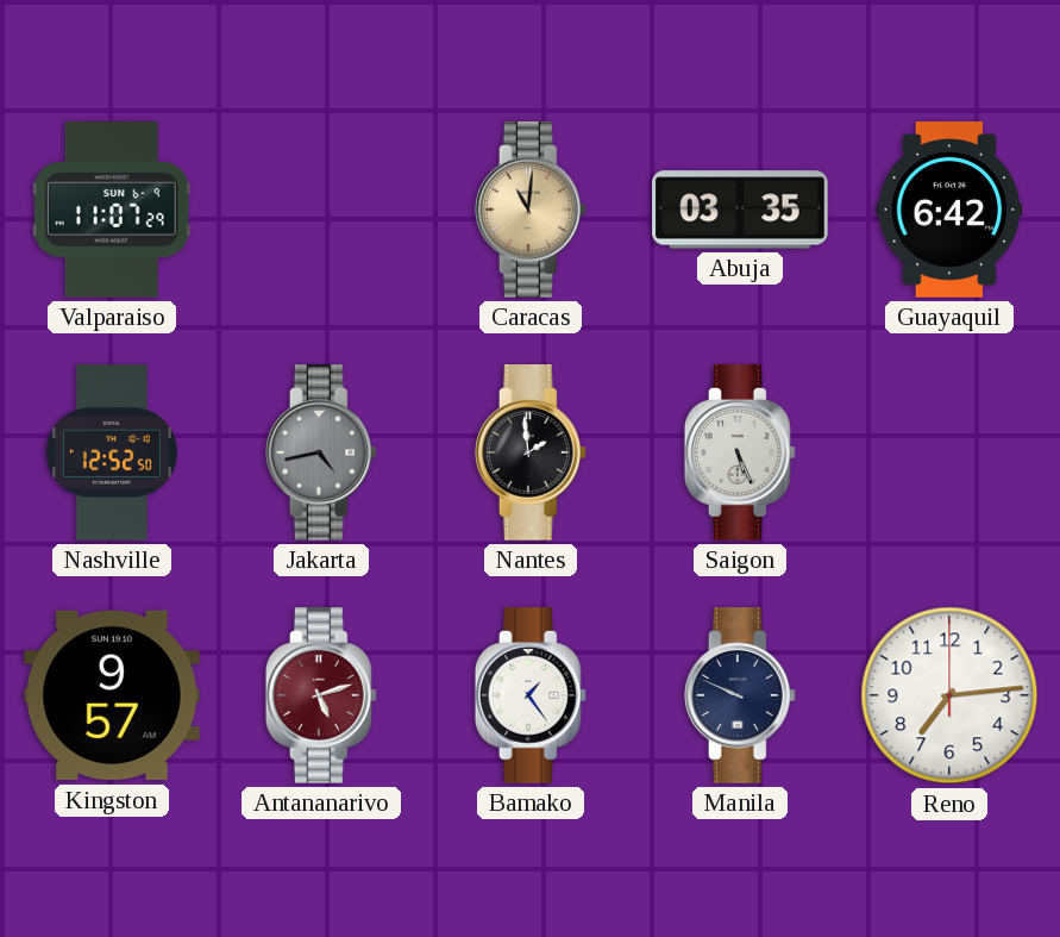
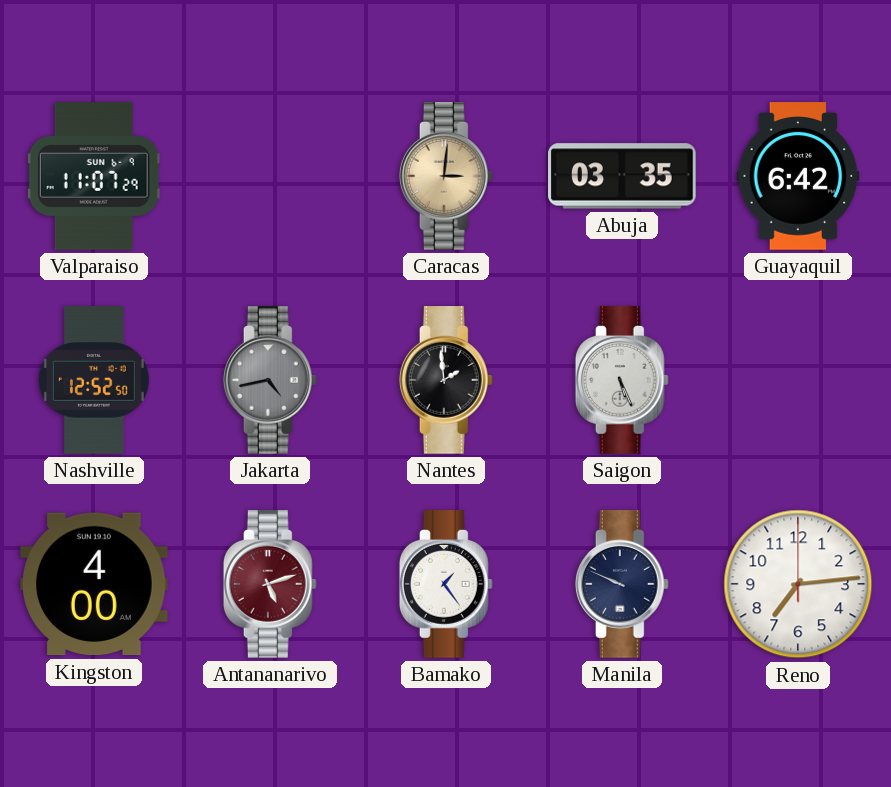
Caracas: 11:01 -> 3:01 (446, 176)
Kingston: 9:57 -> 4:00 (95, 584)
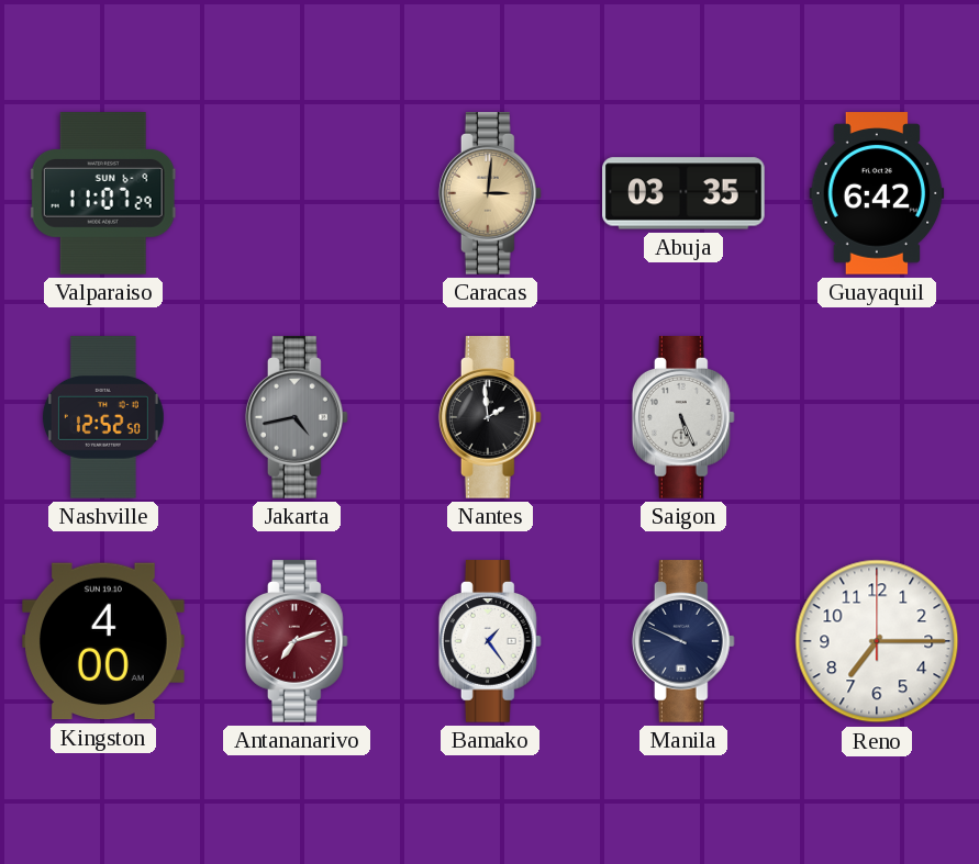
Antananarivo: 5:12 -> 7:12 (297, 641)
Reno: 7:14 -> 7:15 (877, 641)
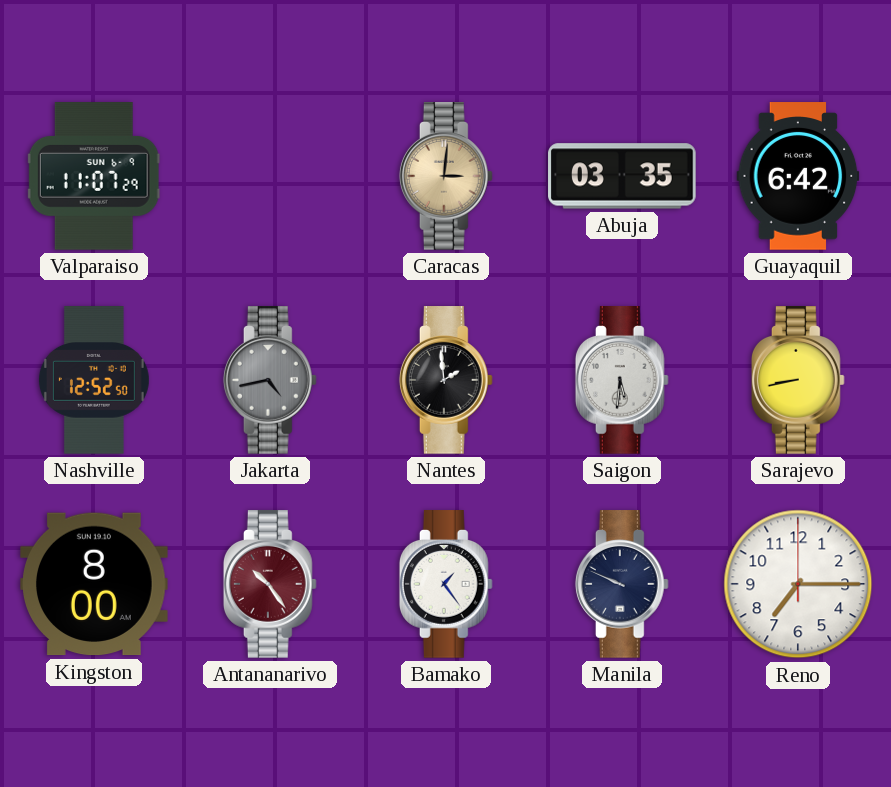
Saigon: 5:26 -> 5:31 (622, 380)
Sarajevo: none -> 8:43 (798, 380)
Kingston: 4:00 -> 8:00 (95, 584)
Antananarivo: 7:12 -> 10:24 (270, 584)
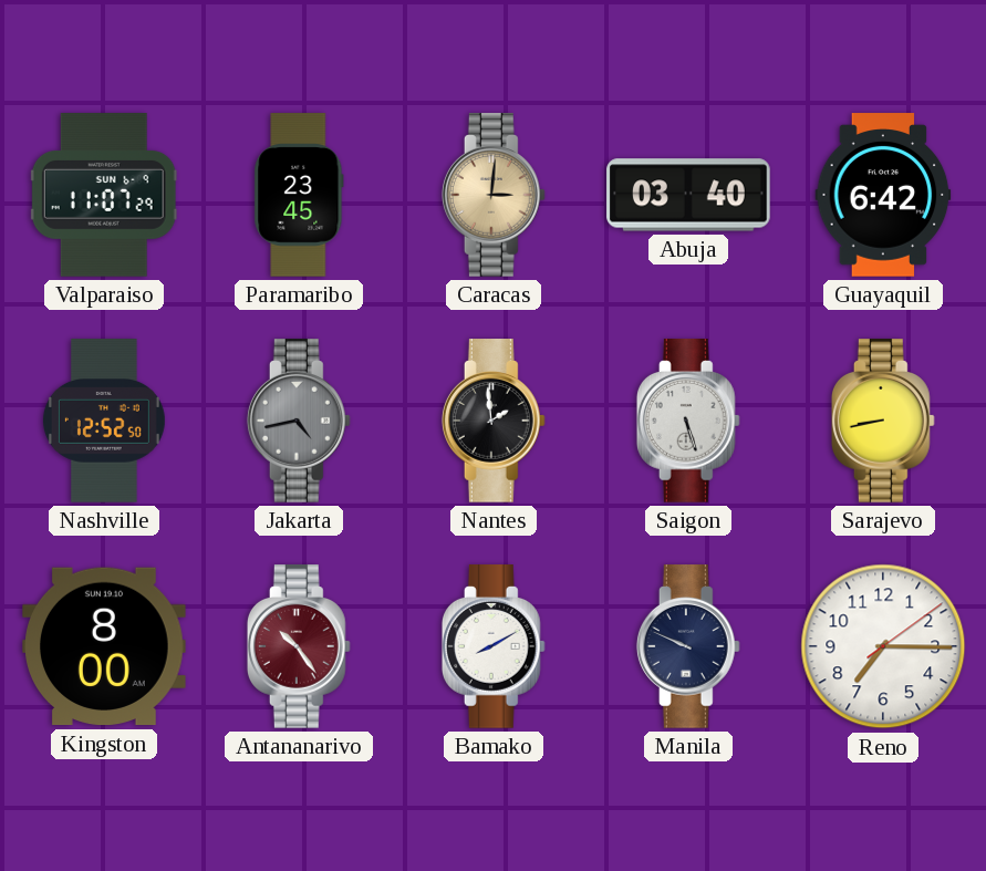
Paramaribo: none -> 23:45 (299, 195)
Abuja: 03:35 -> 03:40 (688, 195)
Saigon: 5:31 -> 5:27 (688, 421)
Bamako: 1:24 -> 8:10 (494, 646)
Reno: 7:15:00 -> 7:15:09 (883, 646)
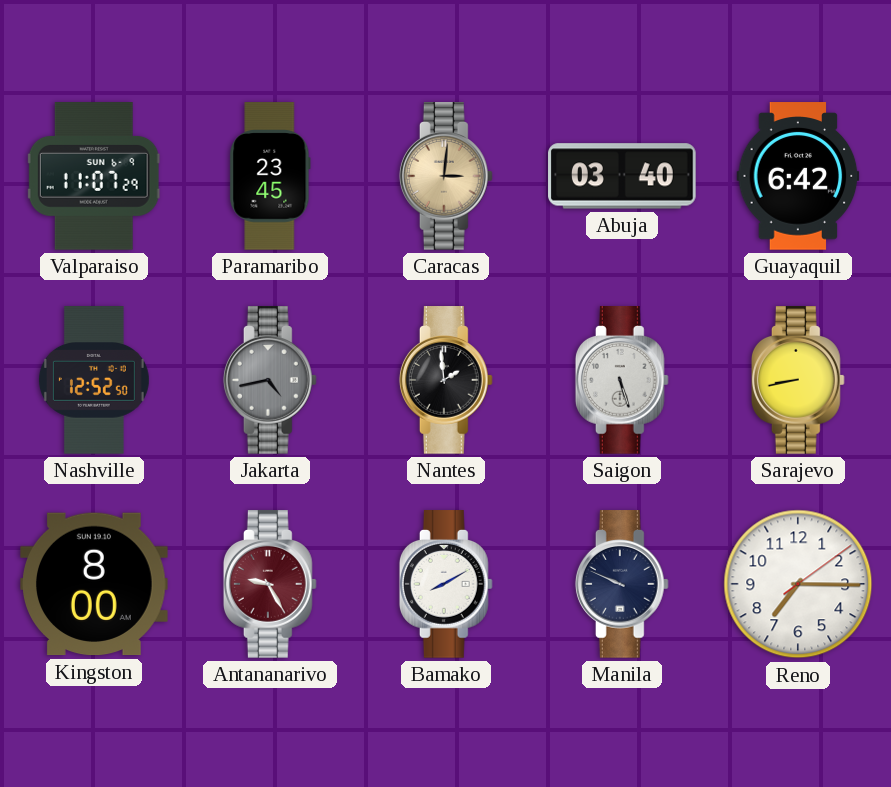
Antananarivo: 10:24 -> 9:25 (270, 584)
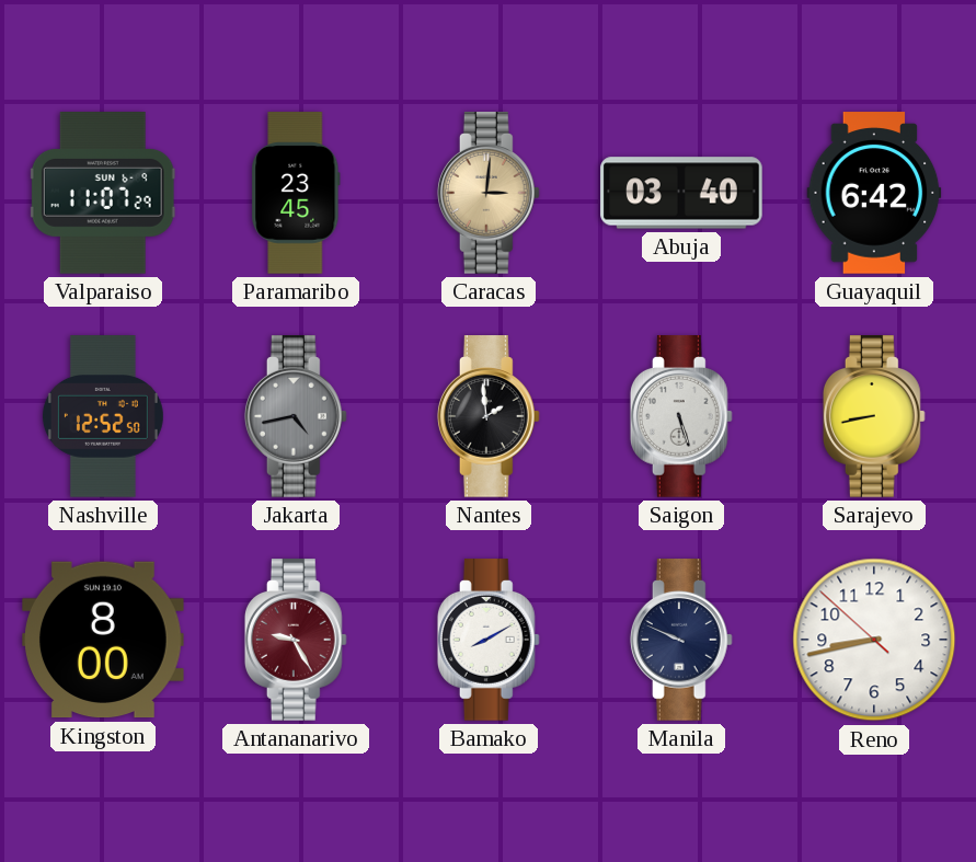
Reno: 7:15 -> 8:42 (874, 640)
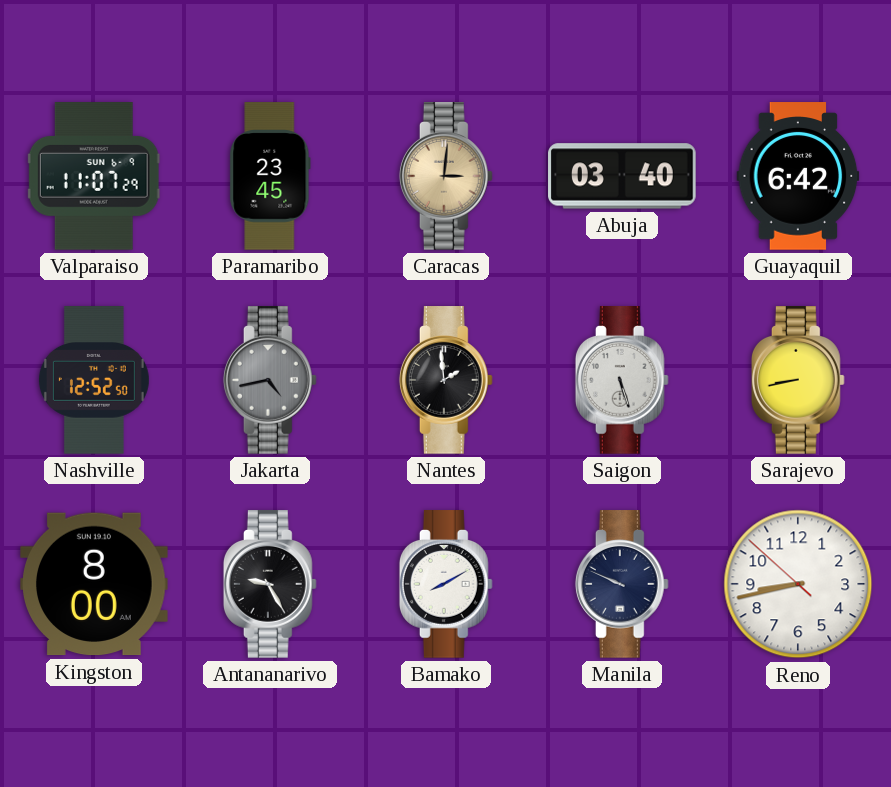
Antananarivo dial: burgundy -> black (270, 584)
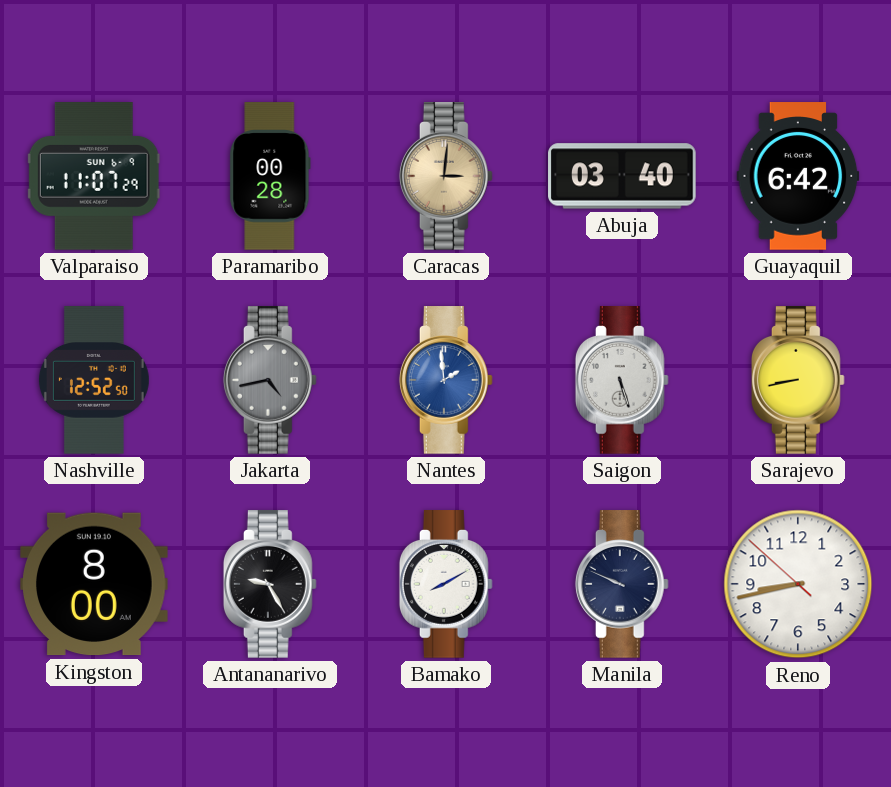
Paramaribo: 23:45 -> 00:28 (270, 176)
Nantes dial: black -> blue (446, 380)
